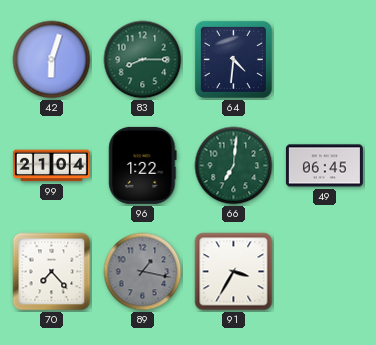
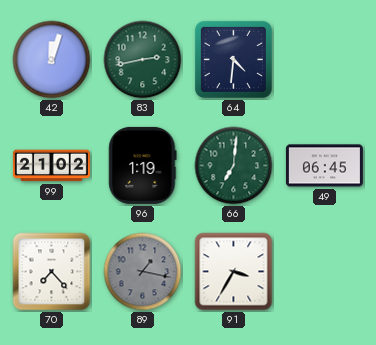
42: 6:03 -> 12:03 (52, 60)
83: 8:15 -> 2:43 (143, 60)
99: 21:04 -> 21:02 (51, 166)
96: 1:22 -> 1:19 (143, 165)
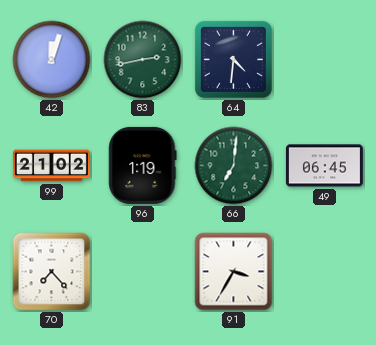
89: 1:17 -> none (143, 272)
